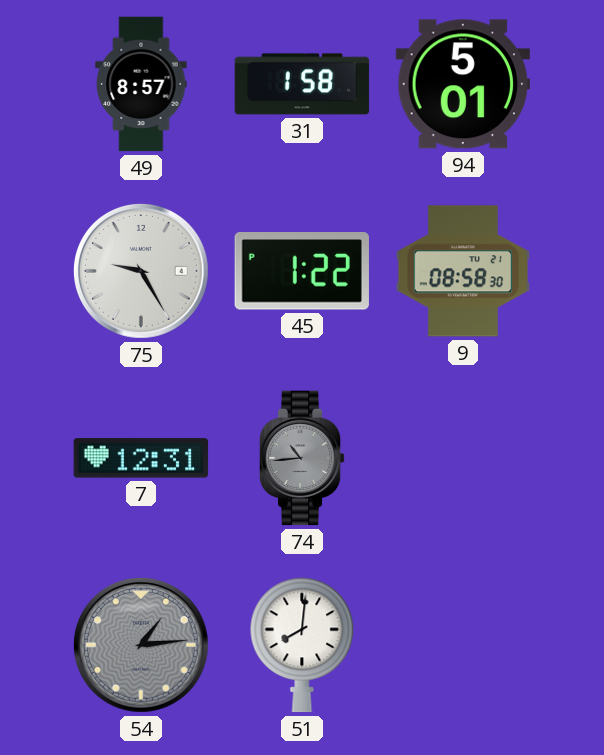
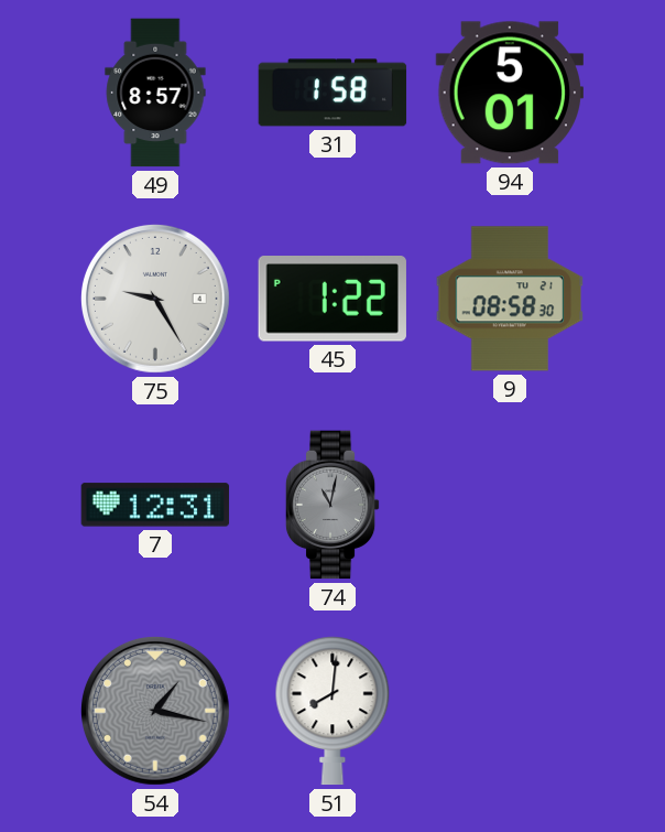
74: 10:44 -> 11:02 (332, 505)
54: 1:14 -> 1:17 (155, 711)
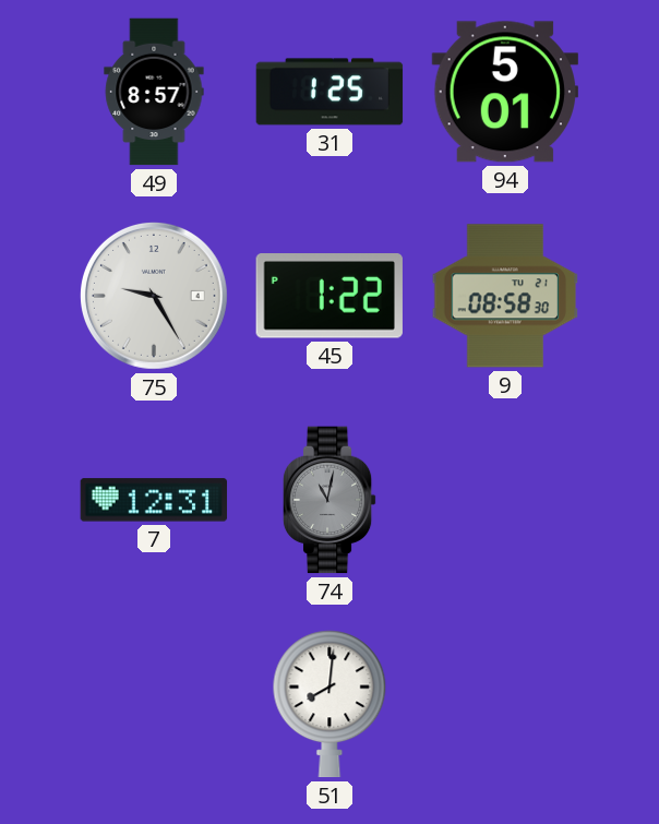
31: 1:58 -> 1:25 (329, 92)
54: 1:17 -> none (155, 711)
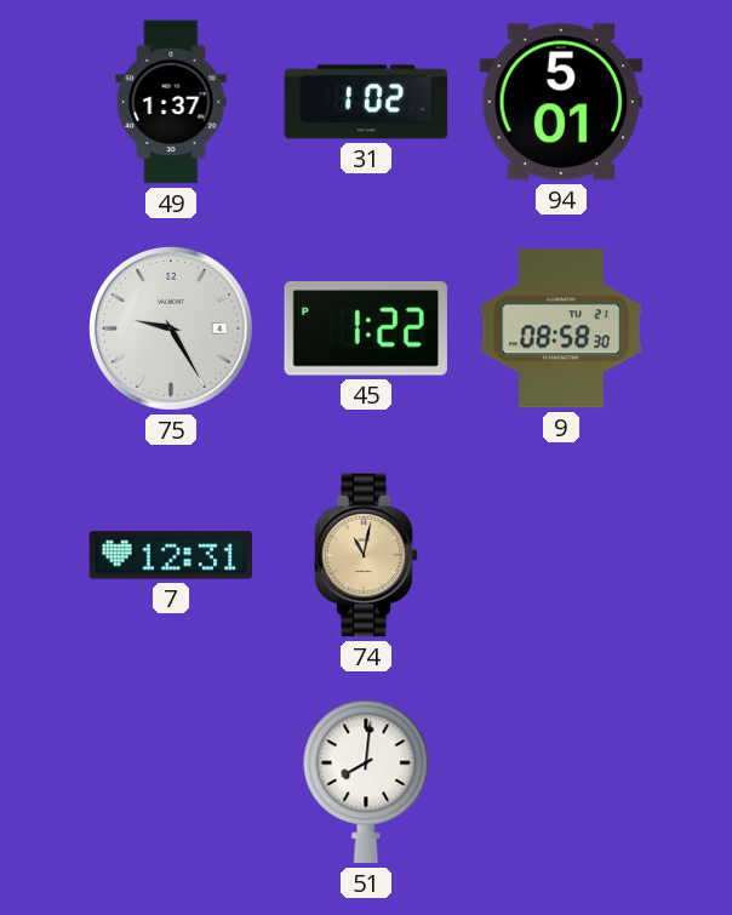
49: 8:57 -> 1:37 (171, 102)
31: 1:25 -> 1:02 (366, 102)
74 dial: grey -> champagne (366, 555)
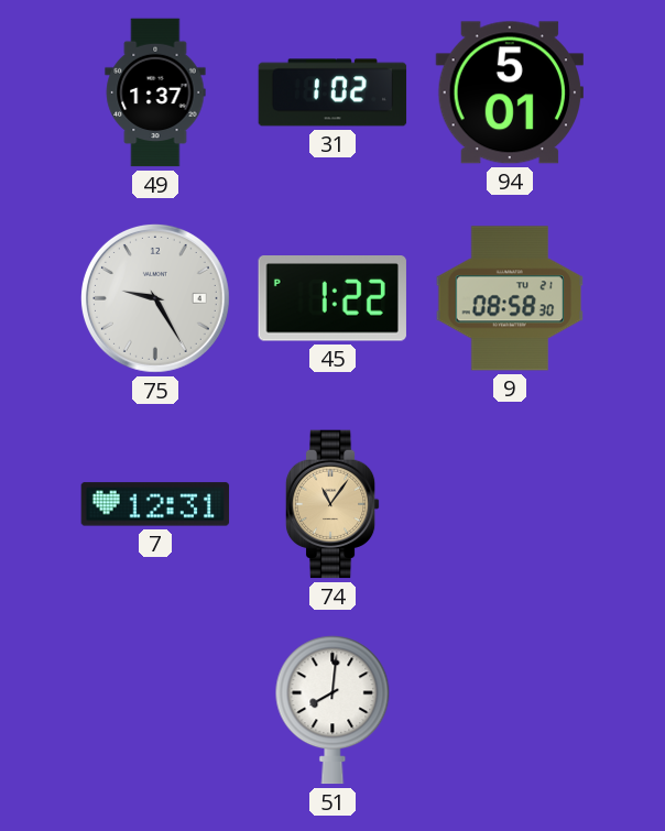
74: 11:02 -> 11:06 (332, 504)
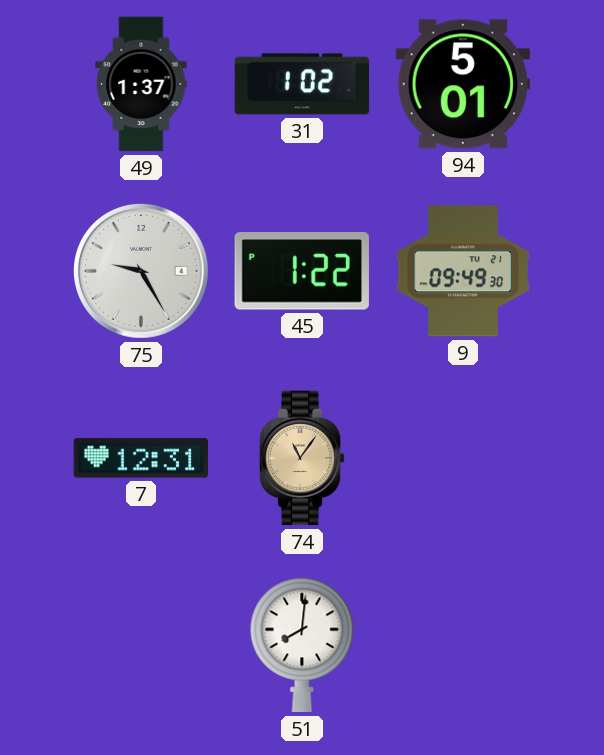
9: 08:58 -> 09:49 (463, 271)
